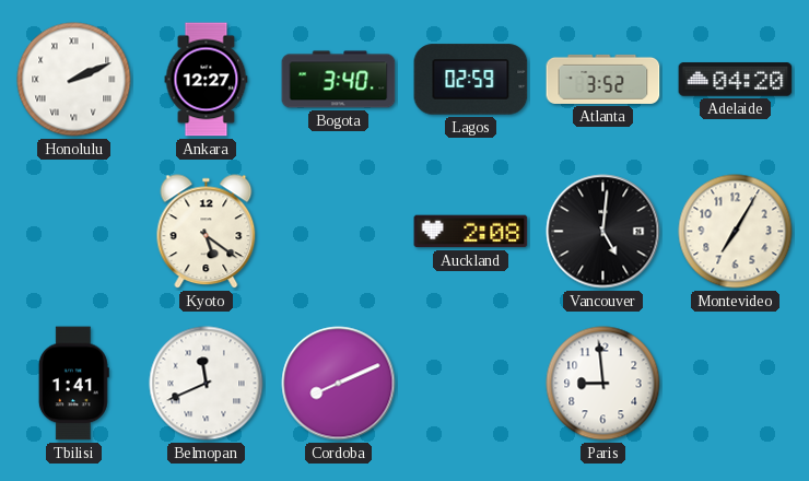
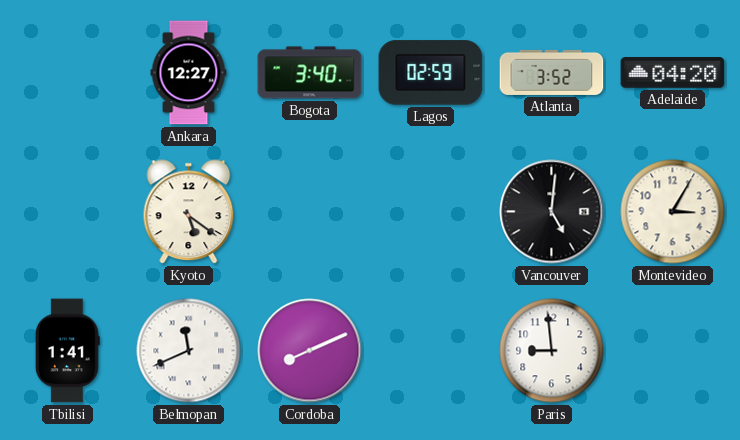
Honolulu: 2:11 -> none (74, 80)
Auckland: 2:08 -> none (471, 232)
Montevideo: 7:05 -> 3:05 (673, 212)
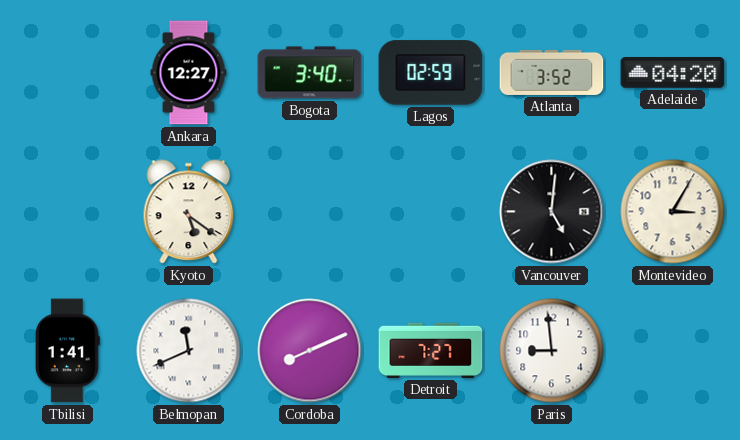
Detroit: none -> 7:27 (431, 350)
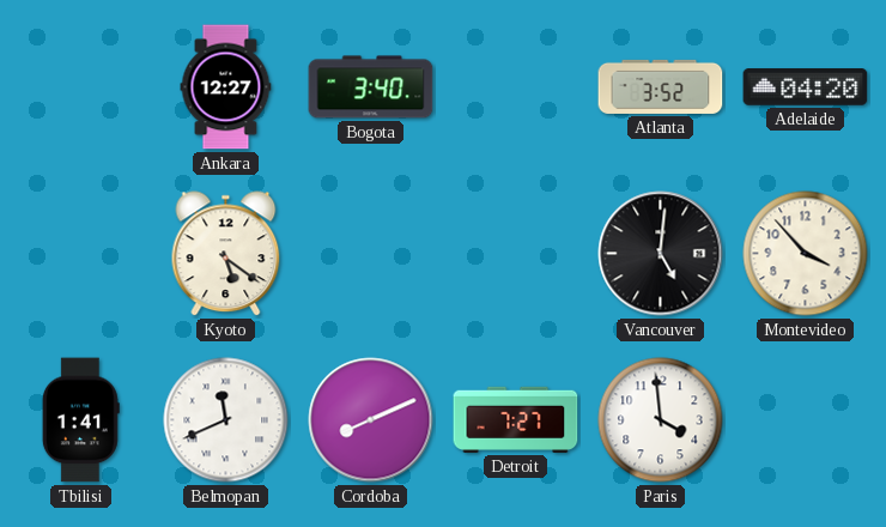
Lagos: 02:59 -> none (431, 73)
Montevideo: 3:05 -> 3:53 (806, 254)
Paris: 8:59 -> 3:59 (661, 420)
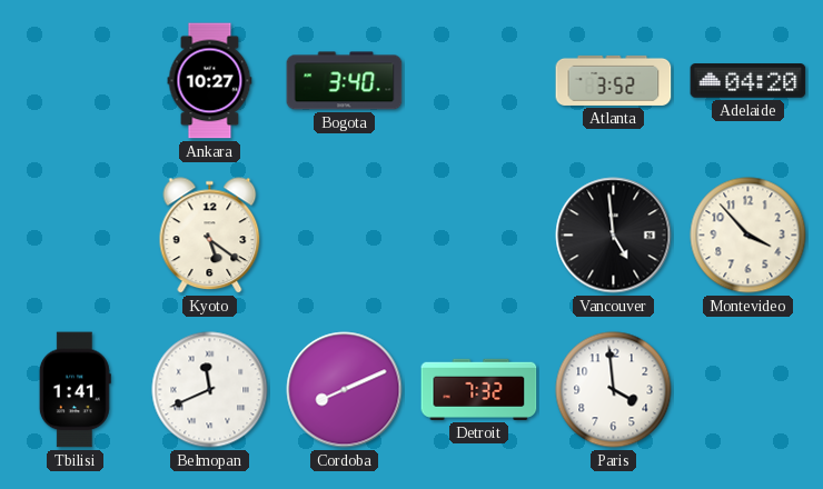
Ankara: 12:27 -> 10:27 (210, 81)
Vancouver: 5:01 -> 4:59 (614, 236)
Detroit: 7:27 -> 7:32 (479, 389)
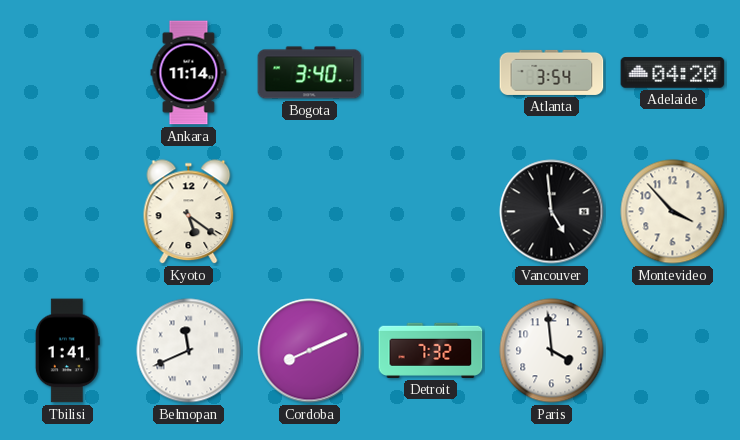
Ankara: 10:27 -> 11:14 (189, 73)
Atlanta: 3:52 -> 3:54 (552, 72)
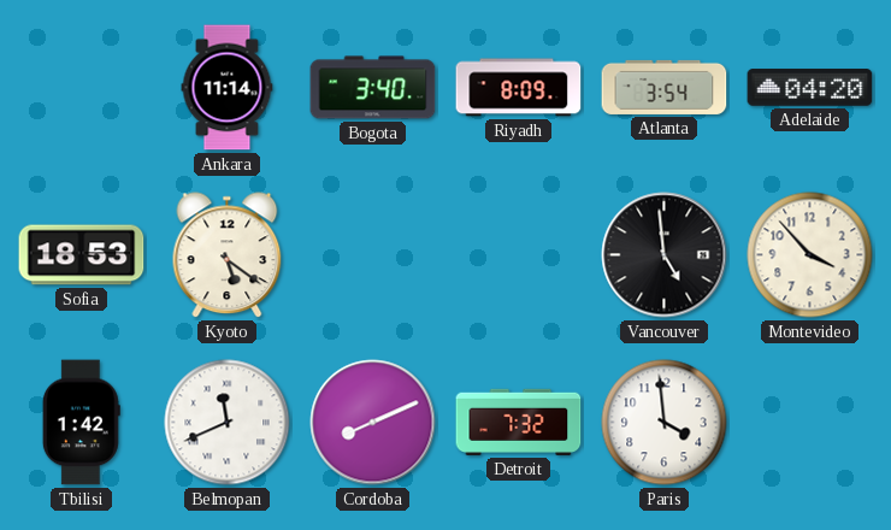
Riyadh: none -> 8:09 (519, 88)
Sofia: none -> 18:53 (82, 255)
Tbilisi: 1:41 -> 1:42 (81, 423)
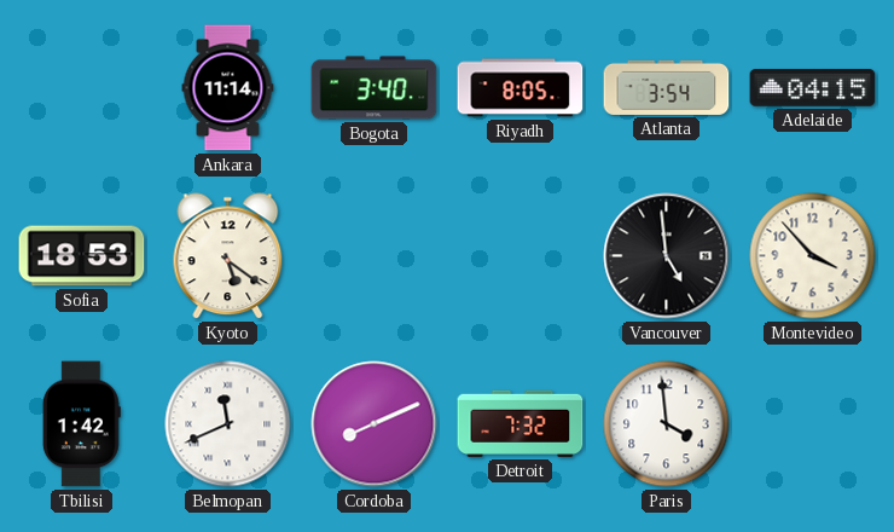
Riyadh: 8:09 -> 8:05 (521, 88)
Adelaide: 04:20 -> 04:15 (813, 88)
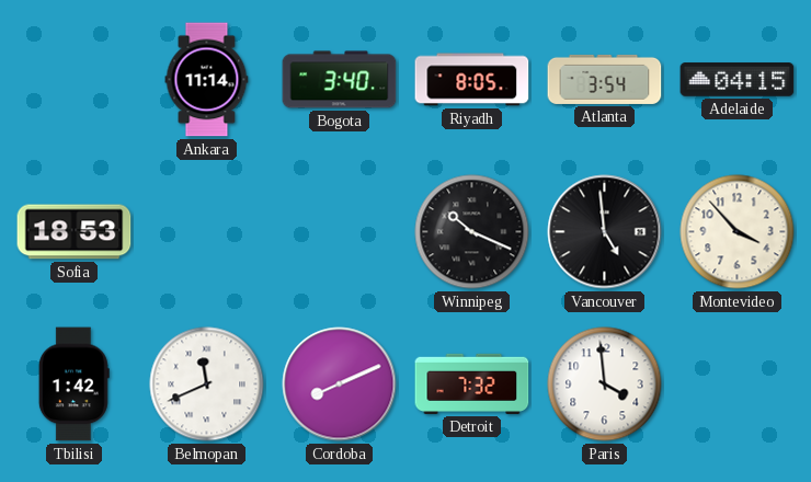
Kyoto: 5:21 -> none (228, 256)
Winnipeg: none -> 10:19 (472, 232)
